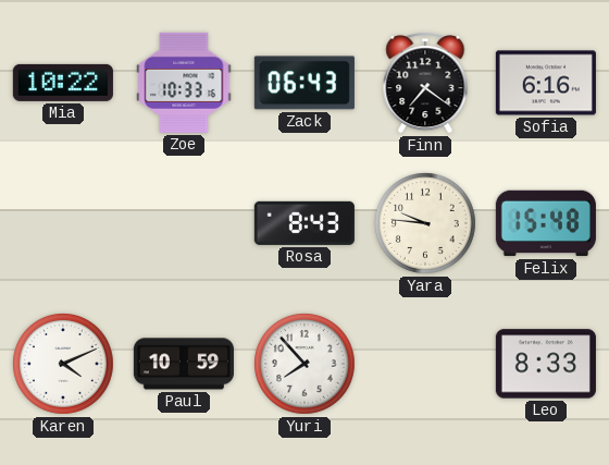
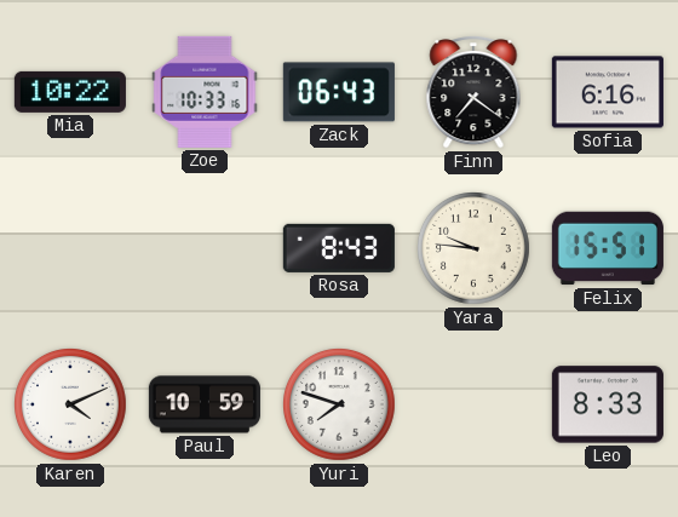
Felix: 15:48 -> 15:51 (608, 248)
Yuri: 7:53 -> 7:48 (340, 406)
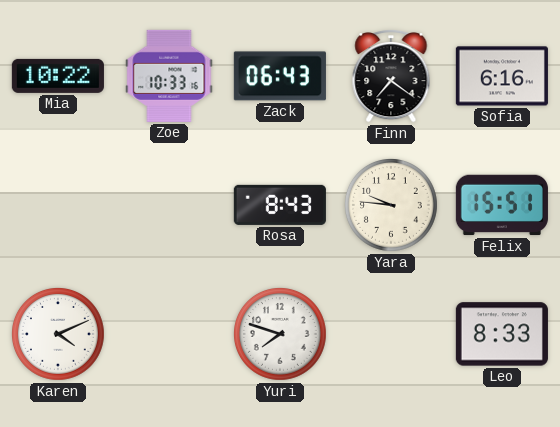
Paul: 10:59 -> none (205, 404)
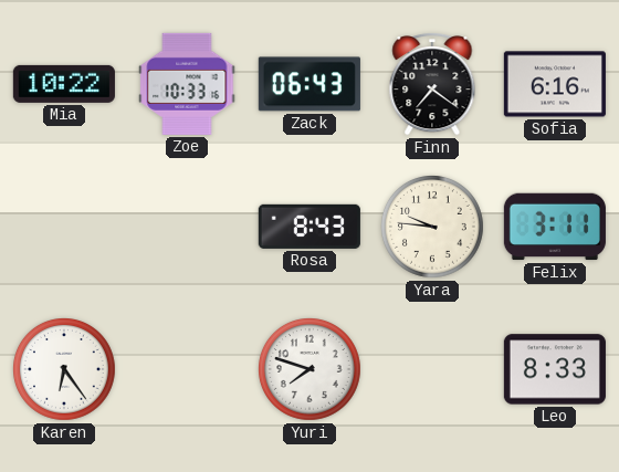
Felix: 15:51 -> 3:11 (555, 227)
Karen: 4:11 -> 6:24 (65, 370)
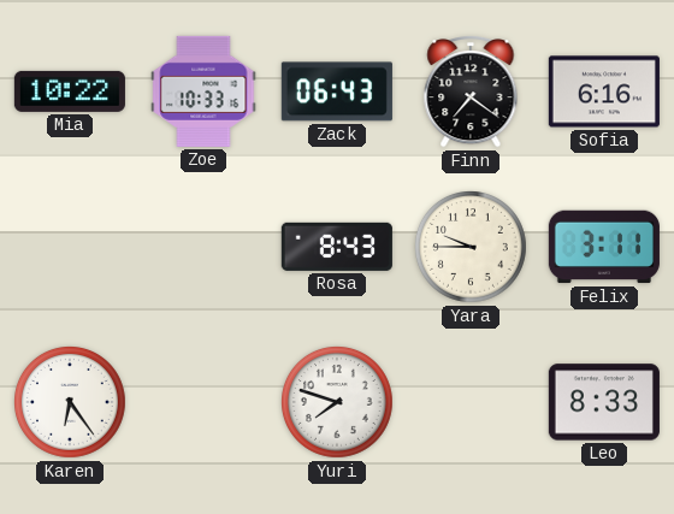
Yara: 9:46 -> 9:45 (472, 248)
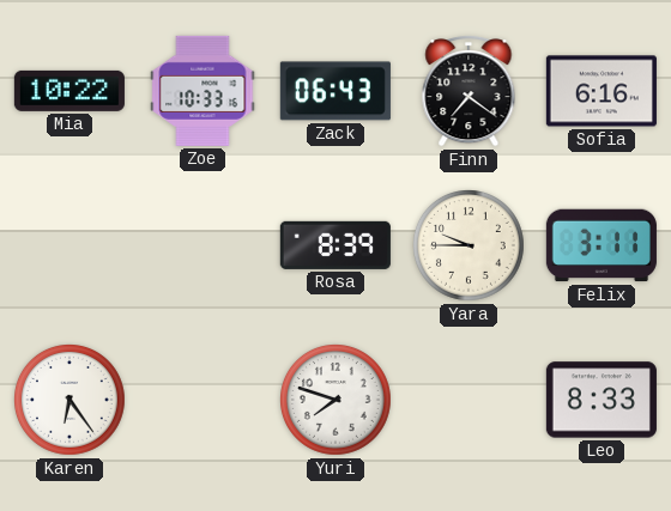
Rosa: 8:43 -> 8:39 (335, 245)
